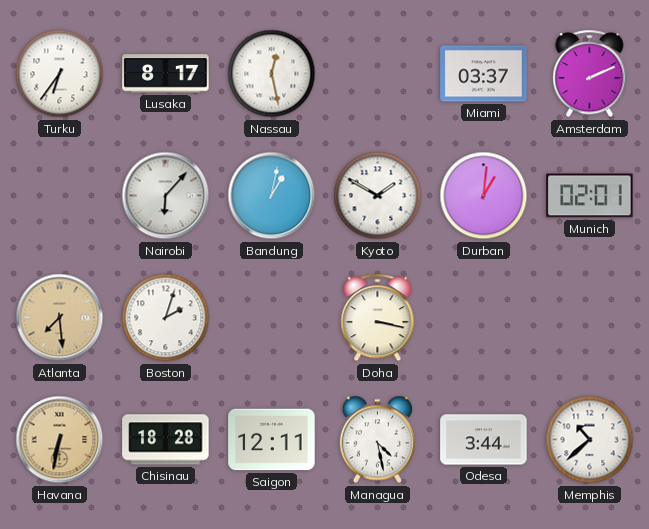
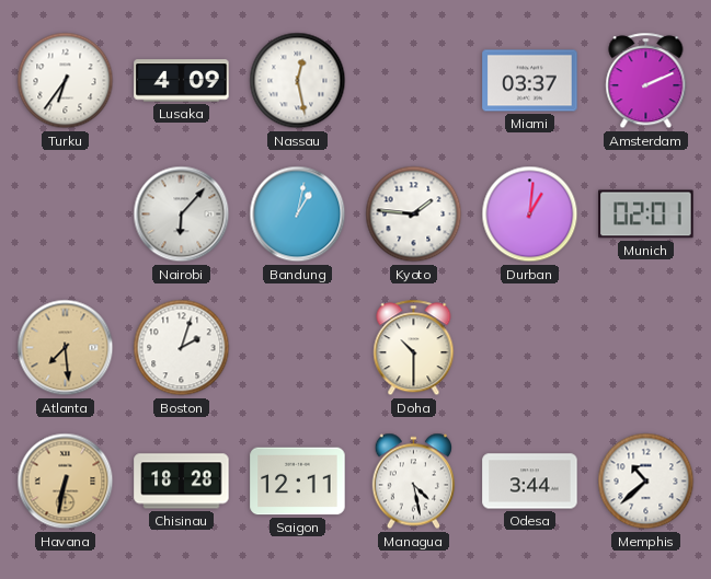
Lusaka: 8:17 -> 4:09 (182, 81)
Kyoto: 1:50 -> 1:46 (414, 215)
Doha: 3:17 -> 10:30 (414, 348)
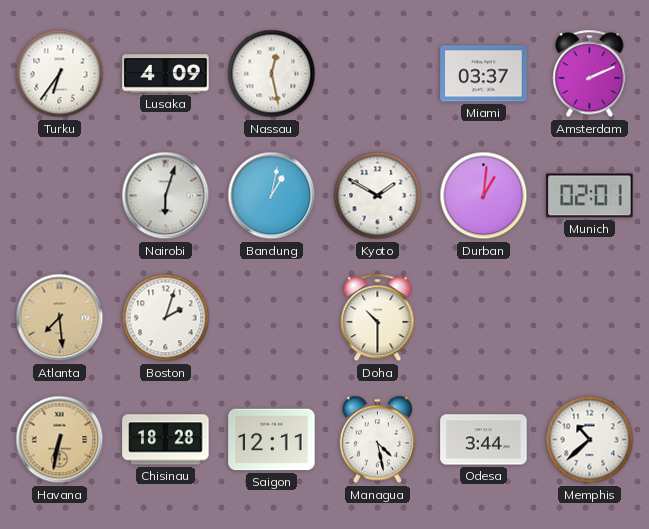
Nairobi: 6:07 -> 6:03 (166, 196)
Kyoto: 1:46 -> 1:50 (378, 196)
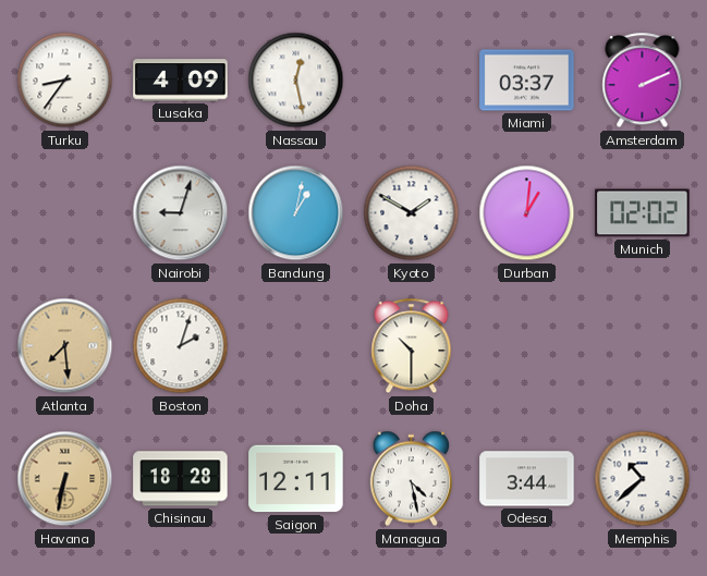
Turku: 6:36 -> 8:36 (65, 81)
Nairobi: 6:03 -> 9:03 (181, 213)
Munich: 02:01 -> 02:02 (643, 213)
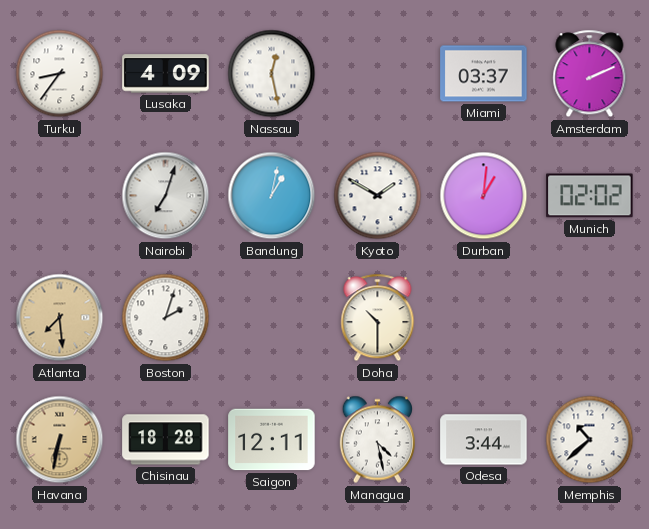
Nairobi: 9:03 -> 7:03 (166, 196)
